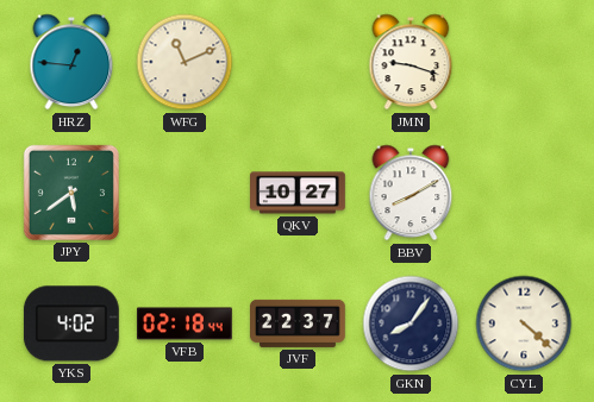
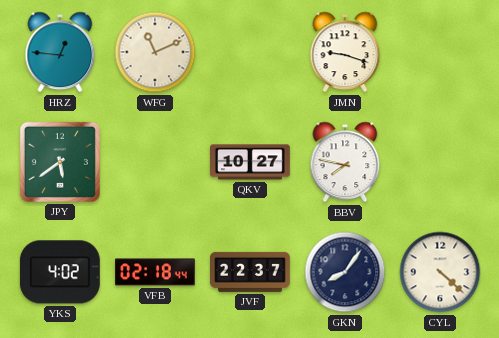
BBV: 8:10 -> 7:47 (345, 162)
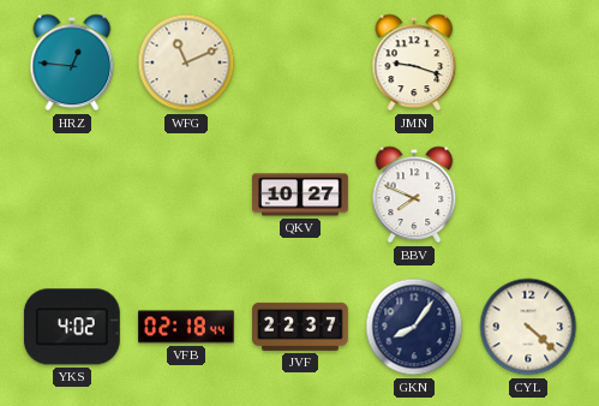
JPY: 5:39 -> none (60, 162)
BBV: 7:47 -> 7:49 (414, 195)
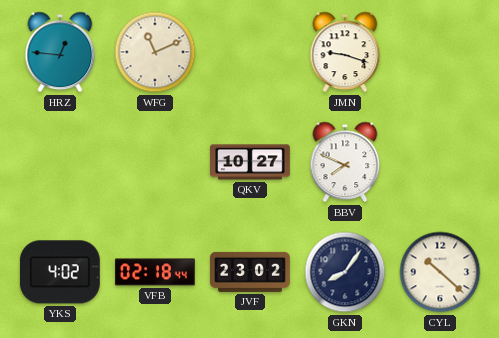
JVF: 22:37 -> 23:02 (251, 272)
CYL: 4:22 -> 10:22 (440, 272)
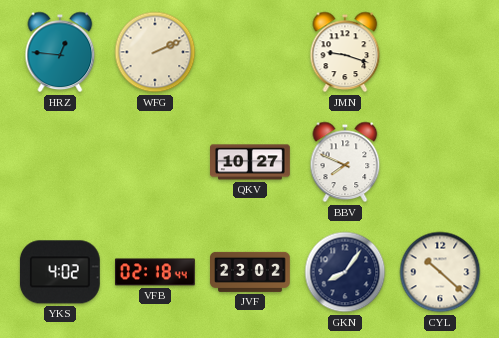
WFG: 11:11 -> 2:11 (155, 52)
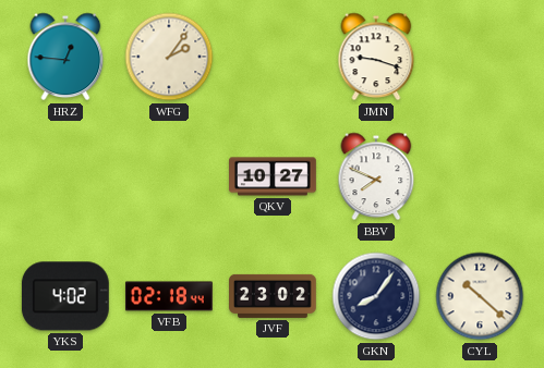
WFG: 2:11 -> 2:06 (169, 57)
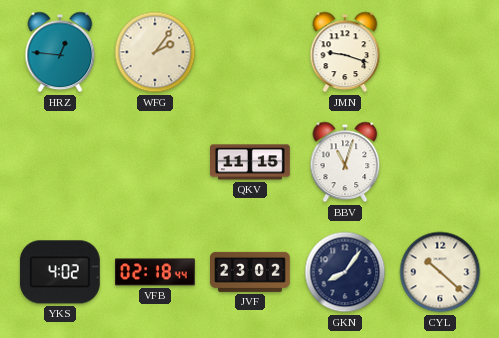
QKV: 10:27 -> 11:15 (251, 162)
BBV: 7:49 -> 11:03 (345, 162)
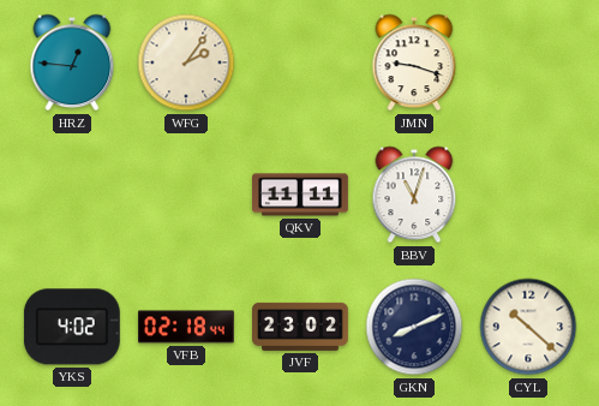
QKV: 11:15 -> 11:11 (301, 195)
GKN: 8:06 -> 8:11 (414, 327)
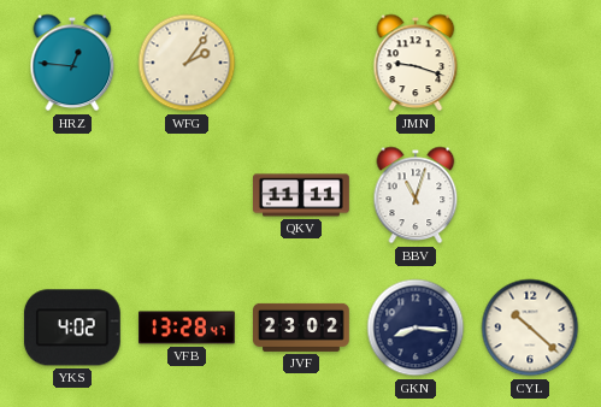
VFB: 02:18 -> 13:28 (188, 328)
GKN: 8:11 -> 8:16 (416, 328)
